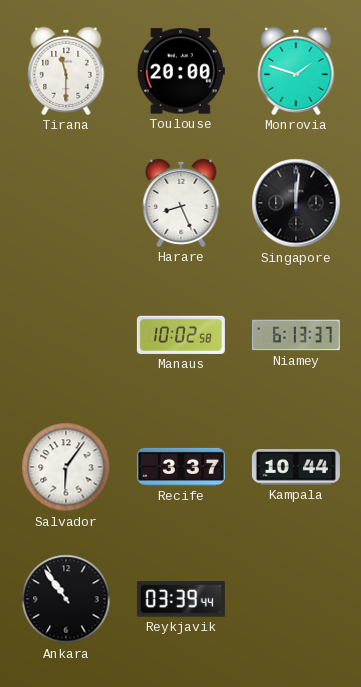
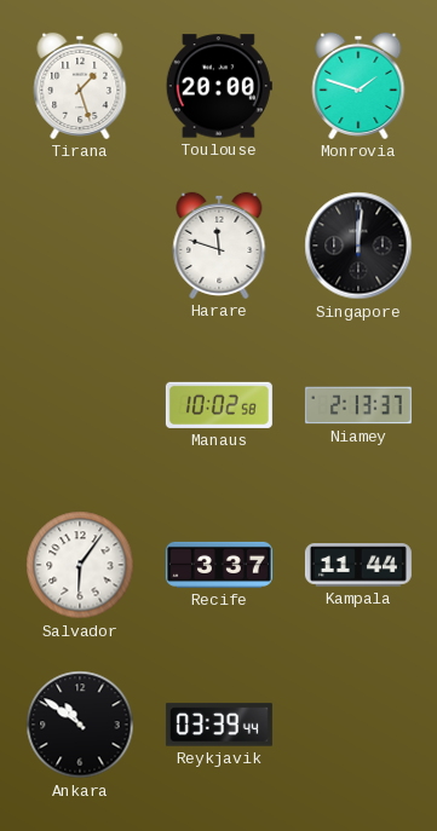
Tirana: 11:30 -> 1:27 (80, 86)
Harare: 8:26 -> 11:48 (219, 246)
Niamey: 6:13 -> 2:13 (358, 405)
Kampala: 10:44 -> 11:44 (358, 565)
Ankara: 10:54 -> 10:51 (80, 725)
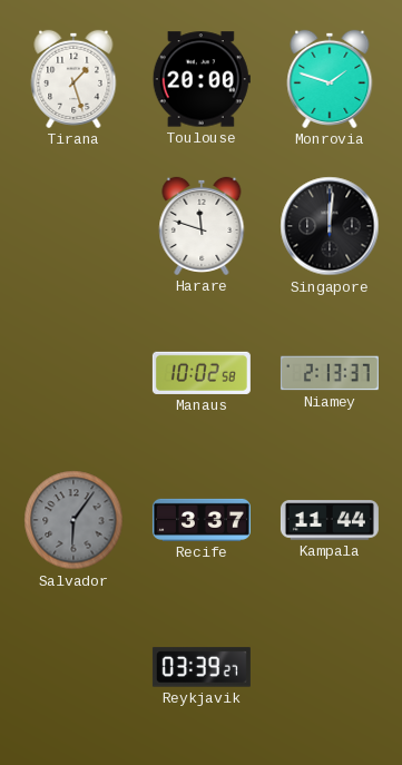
Salvador dial: white -> grey (73, 520)
Ankara: 10:51 -> none (80, 725)
Reykjavik: 03:39:44 -> 03:39:27 (202, 667)
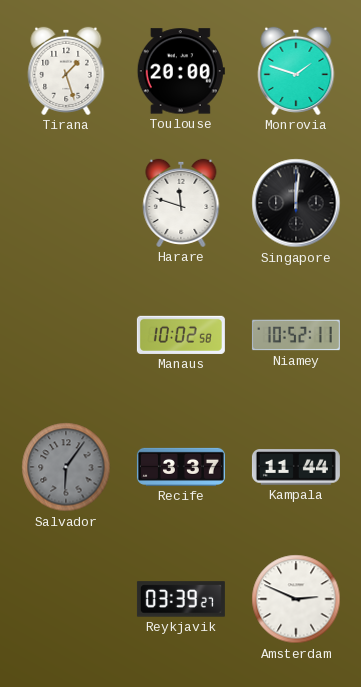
Niamey: 2:13 -> 10:52 (296, 335)
Amsterdam: none -> 2:49 (296, 599)
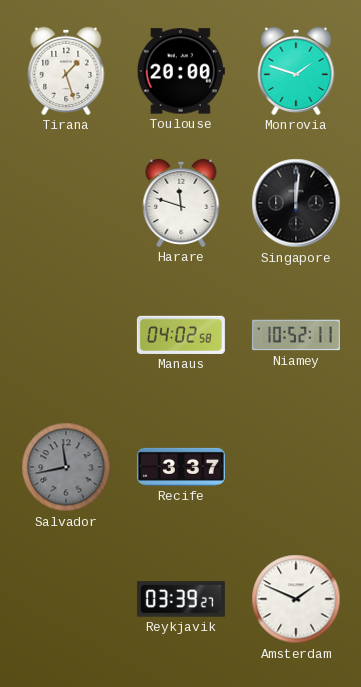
Manaus: 10:02 -> 04:02 (181, 335)
Salvador: 6:06 -> 11:43 (66, 467)
Kampala: 11:44 -> none (296, 467)
Amsterdam: 2:49 -> 1:49 (296, 599)
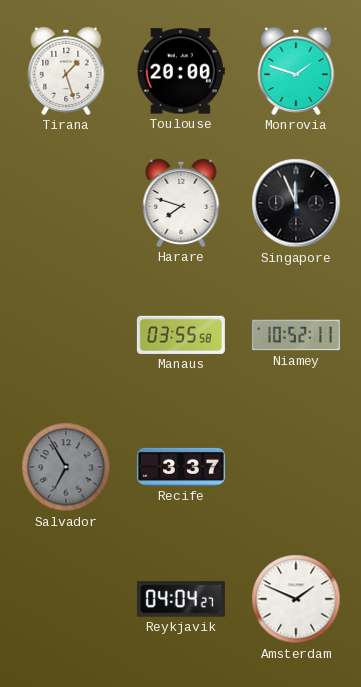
Harare: 11:48 -> 7:48 (181, 203)
Singapore: 12:01 -> 11:56 (296, 203)
Manaus: 04:02 -> 03:55 (181, 335)
Salvador: 11:43 -> 6:55 (66, 467)
Reykjavik: 03:39 -> 04:04 (181, 599)
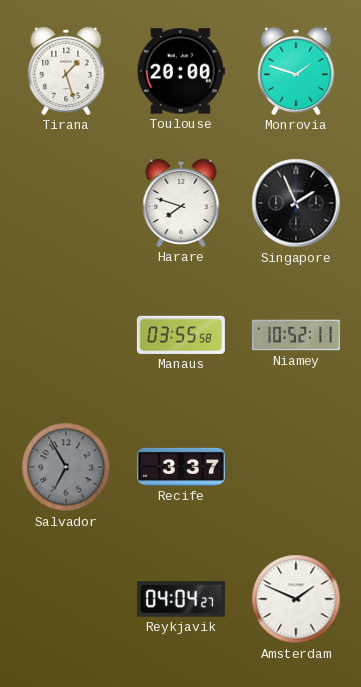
Singapore: 11:56 -> 1:56 (296, 203)
